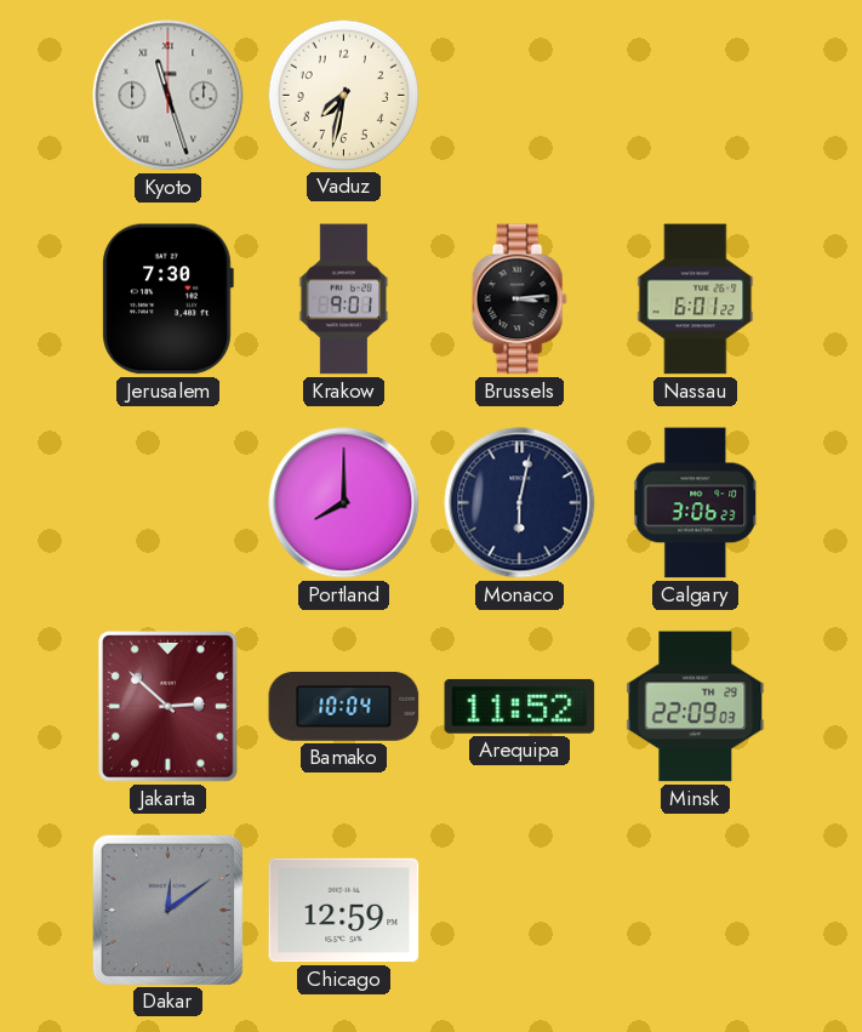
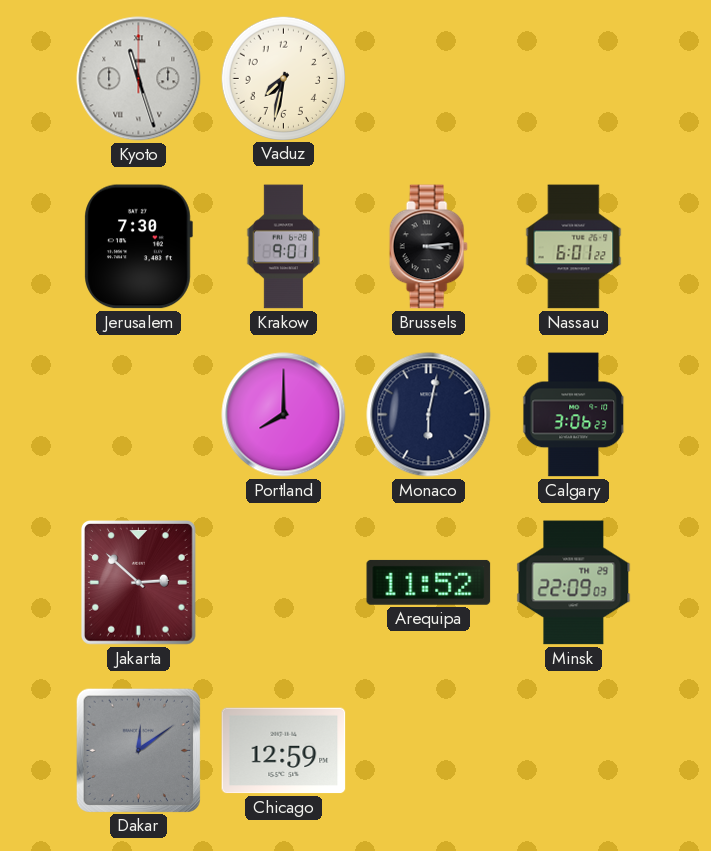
Bamako: 10:04 -> none (344, 706)
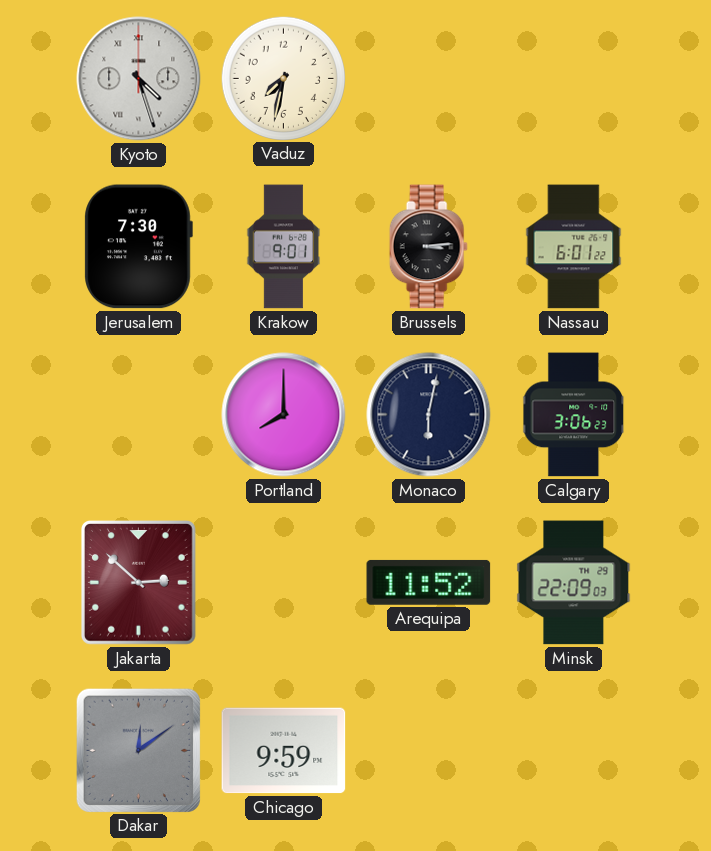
Kyoto: 11:27 -> 4:27 (139, 79)
Chicago: 12:59 -> 9:59 (284, 751)
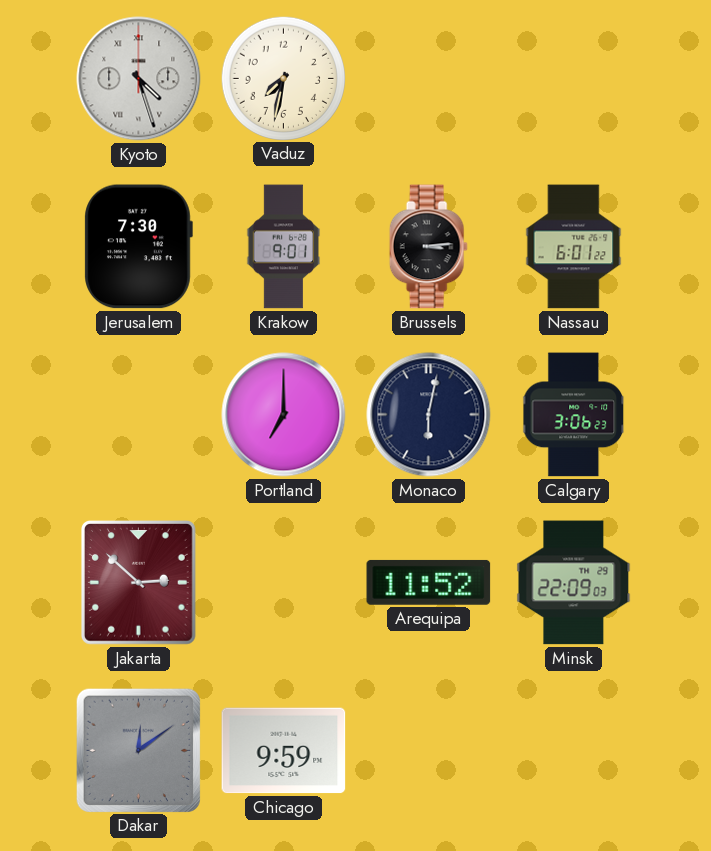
Portland: 8:00 -> 7:00 (284, 415)
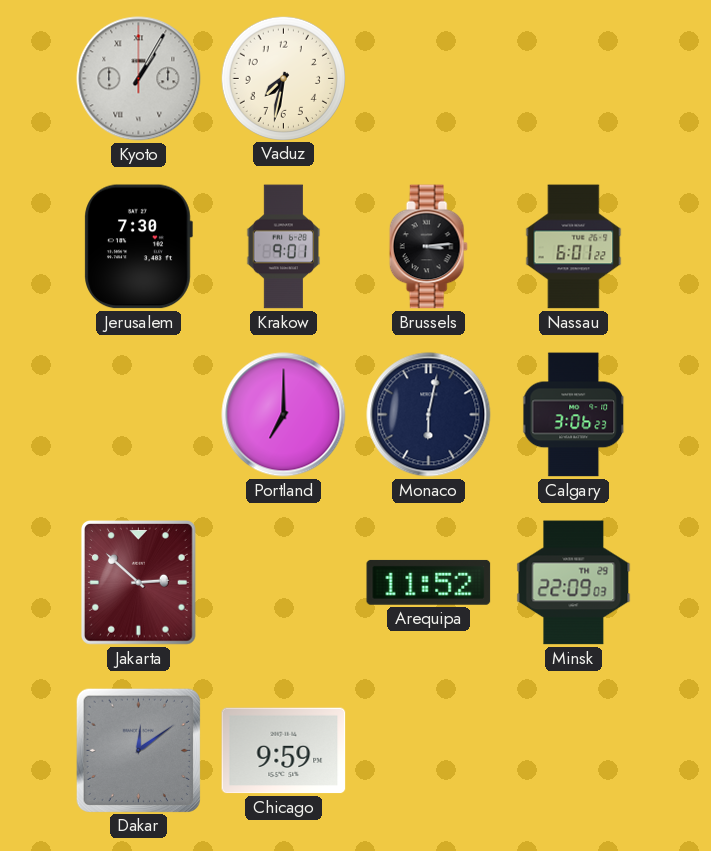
Kyoto: 4:27 -> 1:05 (139, 79)
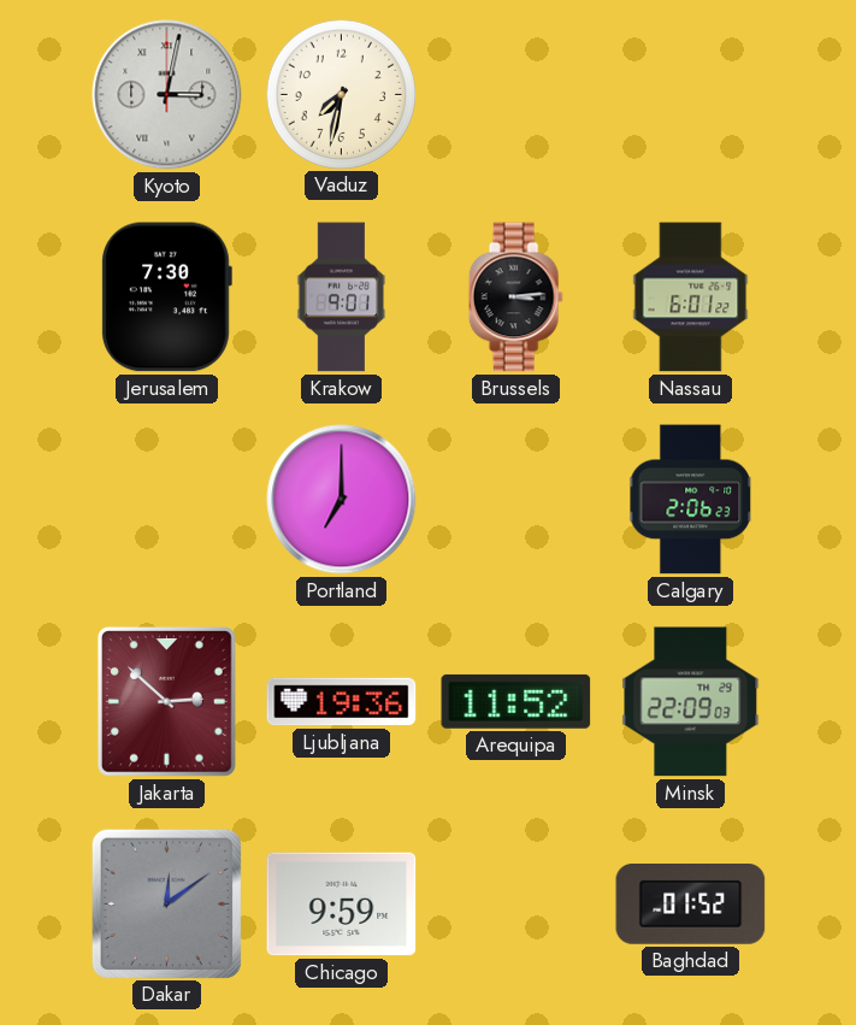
Kyoto: 1:05 -> 3:02 (167, 95)
Monaco: 6:02 -> none (429, 415)
Calgary: 3:06 -> 2:06 (691, 500)
Ljubljana: none -> 19:36 (342, 702)
Baghdad: none -> 01:52 (691, 905)
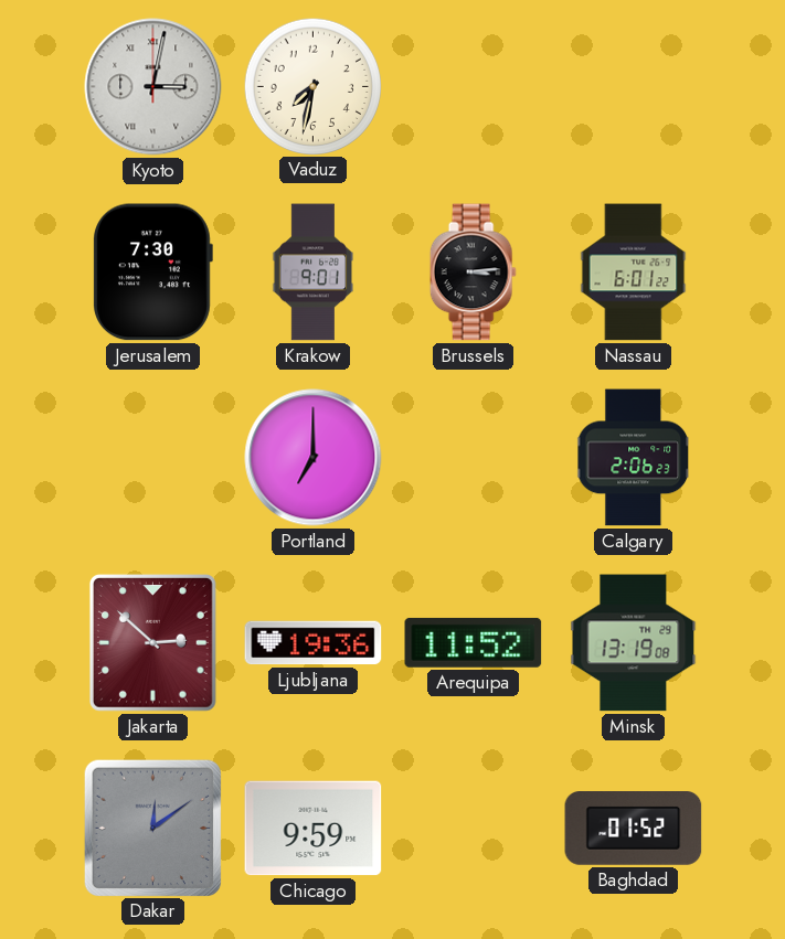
Minsk: 22:09 -> 13:19 (634, 643)
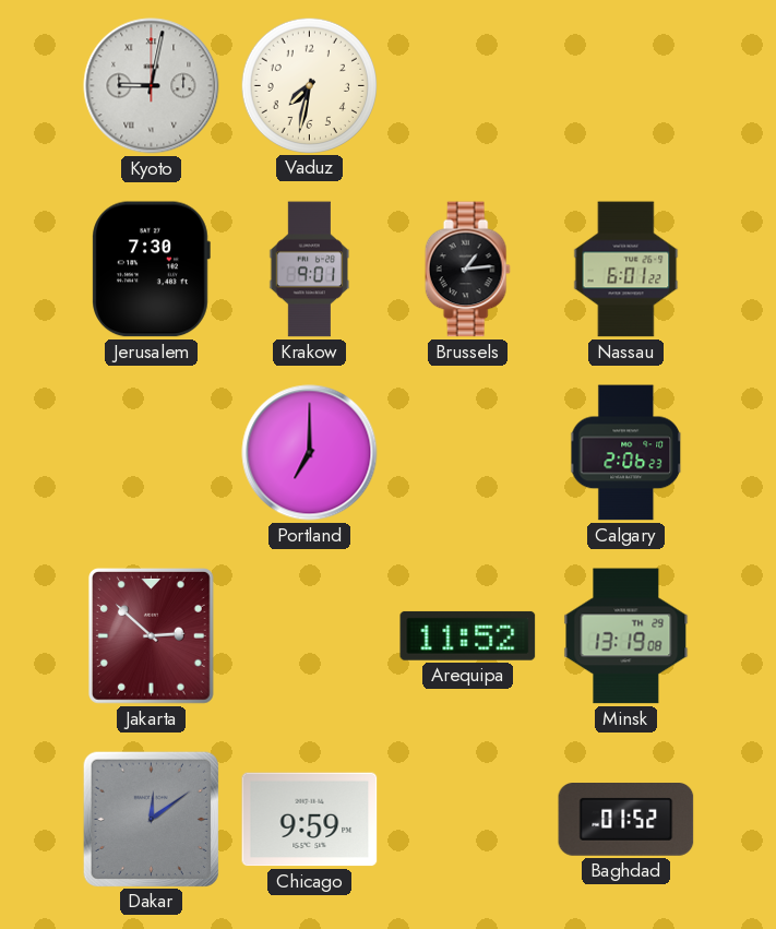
Kyoto: 3:02 -> 9:02 (152, 86)
Brussels: 3:14 -> 1:14 (467, 270)
Ljubljana: 19:36 -> none (314, 643)
